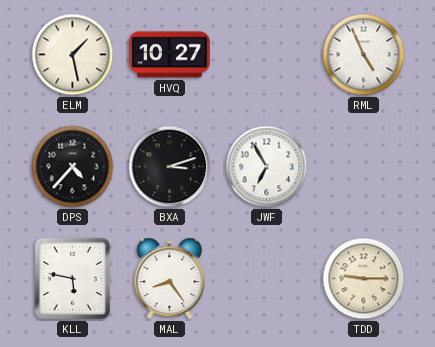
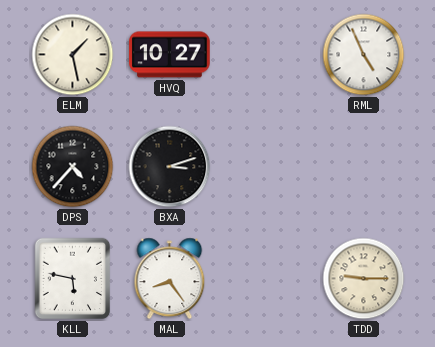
JWF: 6:55 -> none (267, 167)
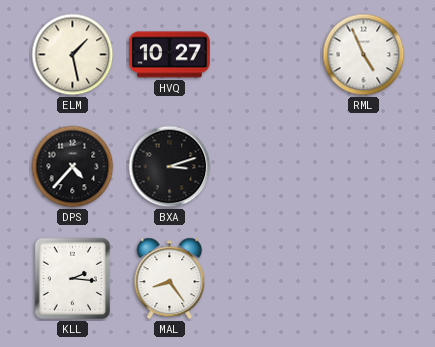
KLL: 5:47 -> 2:16 (73, 279)
TDD: 9:15 -> none (364, 279)
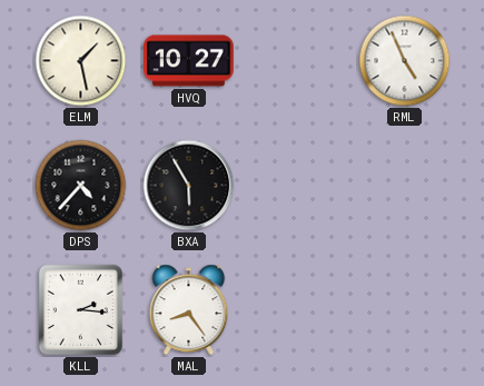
BXA: 3:12 -> 5:55 (189, 186)
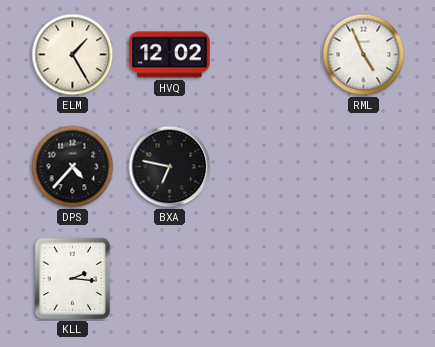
ELM: 1:28 -> 1:25 (73, 55)
HVQ: 10:27 -> 12:02 (170, 55)
BXA: 5:55 -> 6:47 (170, 167)
MAL: 8:24 -> none (189, 310)
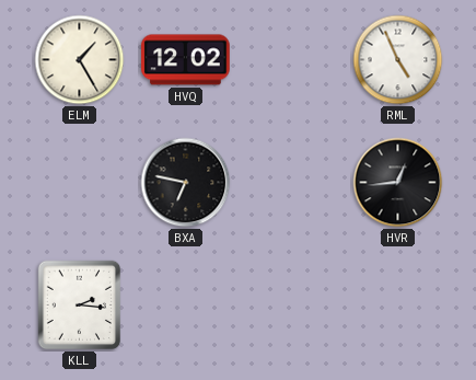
DPS: 4:37 -> none (73, 167)
HVR: none -> 12:44 (398, 183)
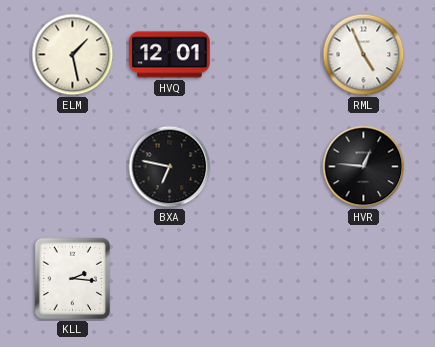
ELM: 1:25 -> 1:28 (73, 55)
HVQ: 12:02 -> 12:01 (170, 55)
HVR: 12:44 -> 12:46 (364, 167)
